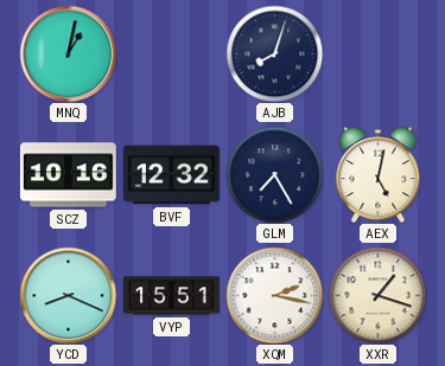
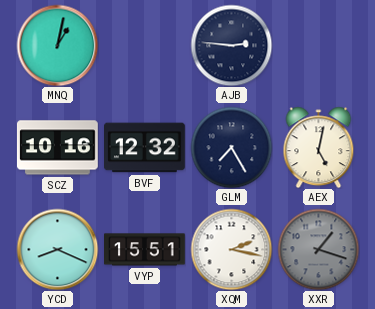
AJB: 8:03 -> 2:46 (231, 45)
XXR dial: cream -> grey (318, 249)
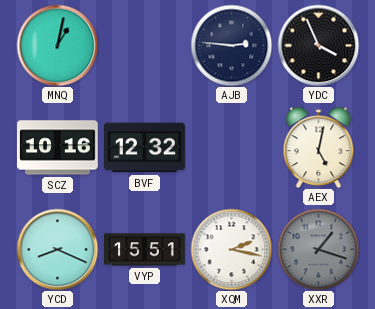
YDC: none -> 3:56 (318, 45)
GLM: 7:25 -> none (231, 147)
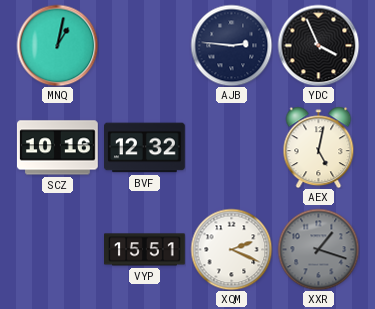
YCD: 8:19 -> none (57, 249)
XQM: 2:17 -> 2:19 (231, 249)
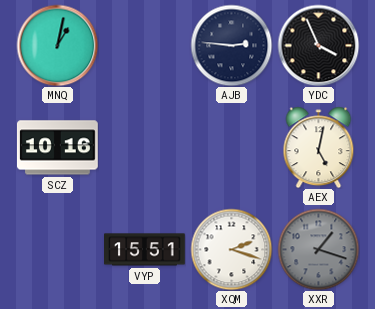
BVF: 12:32 -> none (145, 148)
XQM: 2:19 -> 2:18 (231, 249)
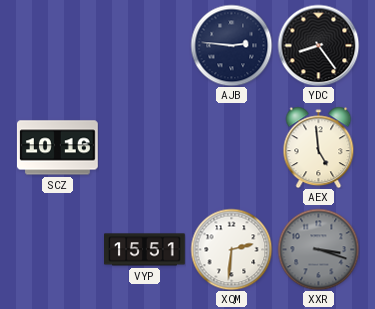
MNQ: 1:02 -> none (57, 45)
YDC: 3:56 -> 8:24 (318, 45)
AEX: 5:02 -> 4:59 (319, 147)
XQM: 2:18 -> 2:31 (231, 249)
XXR: 1:18 -> 3:18 (318, 249)
